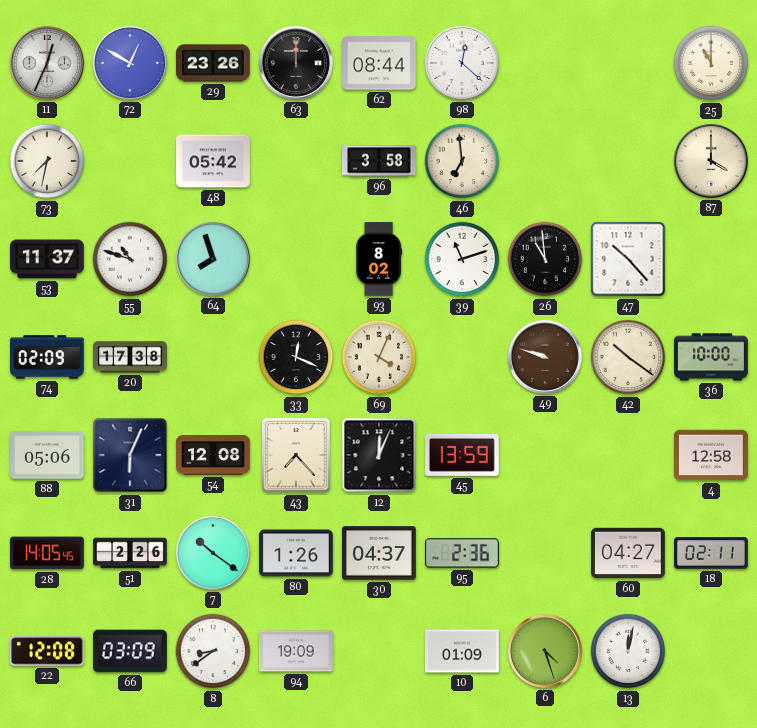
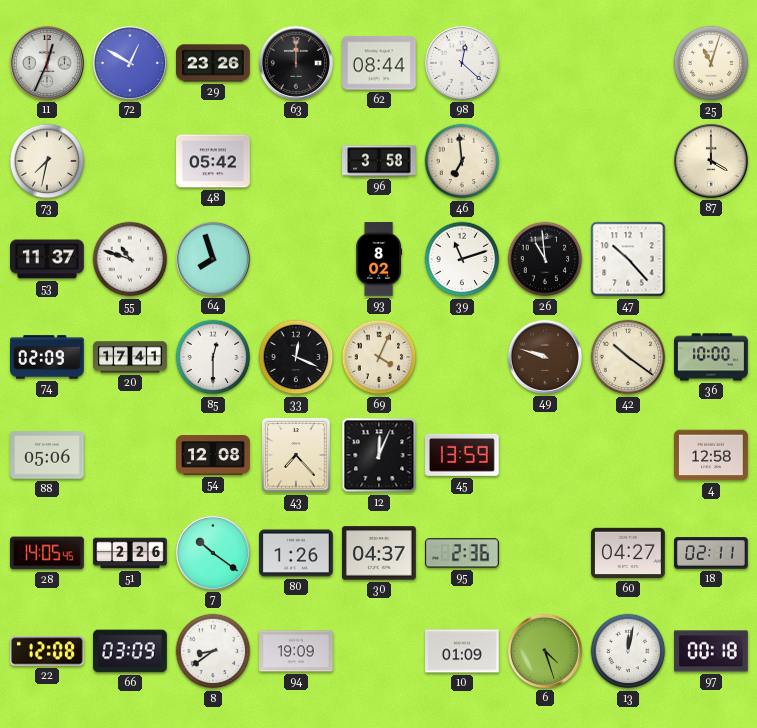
25: 11:00 -> 11:03 (711, 63)
20: 17:38 -> 17:41 (130, 357)
85: none -> 12:30 (213, 357)
31: 6:04 -> none (130, 455)
97: none -> 00:18 (712, 651)
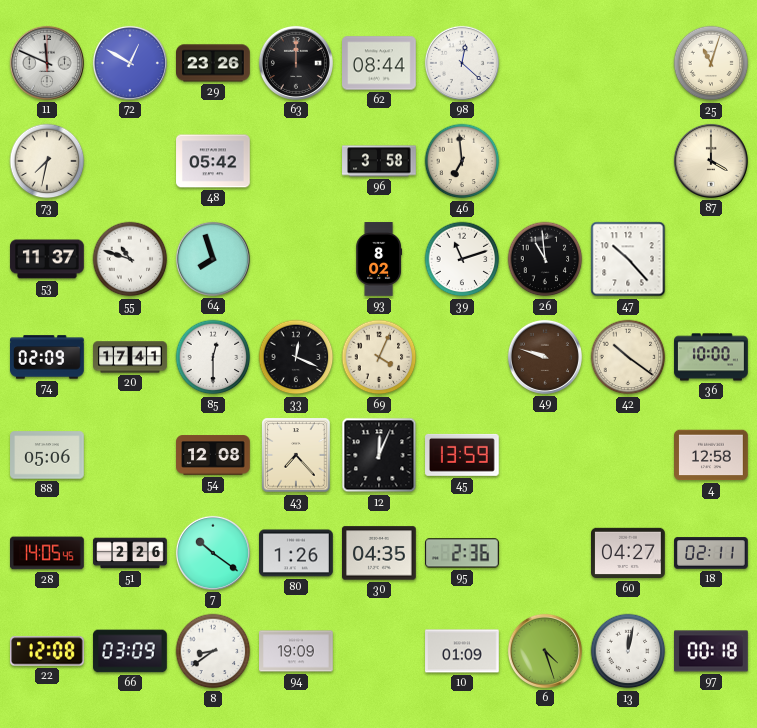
11: 12:34 -> 11:49 (47, 63)
30: 04:37 -> 04:35 (380, 553)
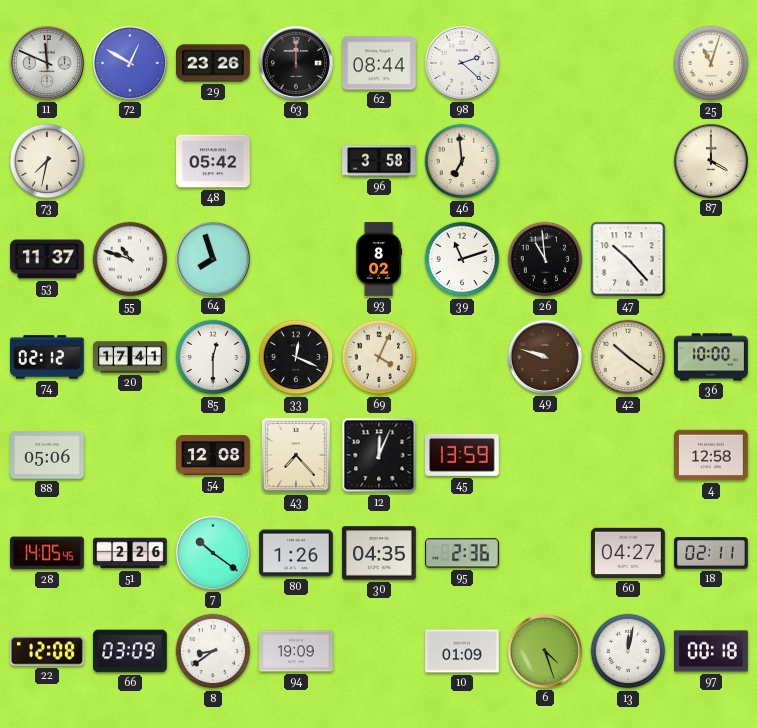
98: 12:22 -> 2:22 (462, 63)
74: 02:09 -> 02:12 (48, 357)
